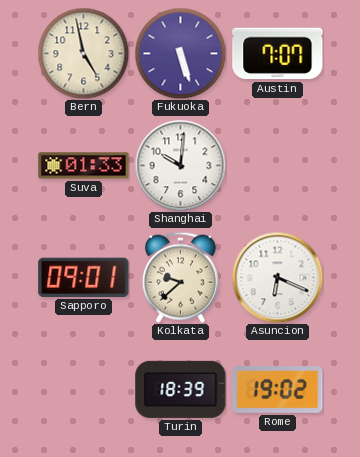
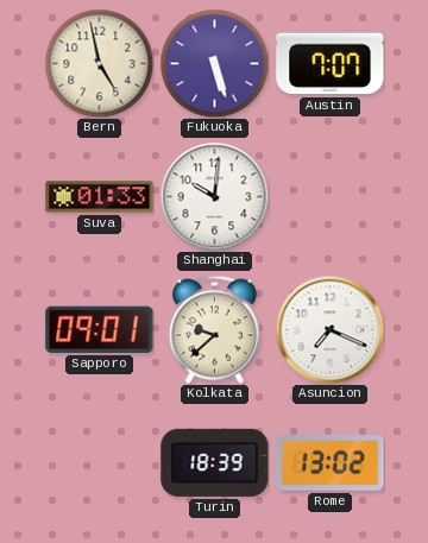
Asuncion: 6:19 -> 7:19 (329, 329)
Rome: 19:02 -> 13:02 (331, 463)
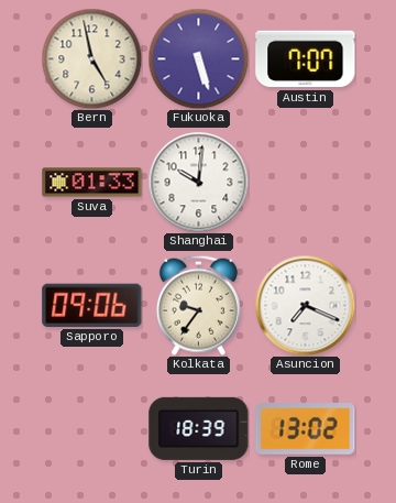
Sapporo: 09:01 -> 09:06 (92, 305)
Kolkata: 9:38 -> 9:36 (198, 305)
